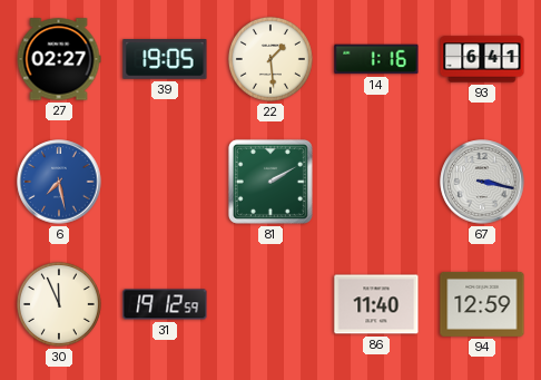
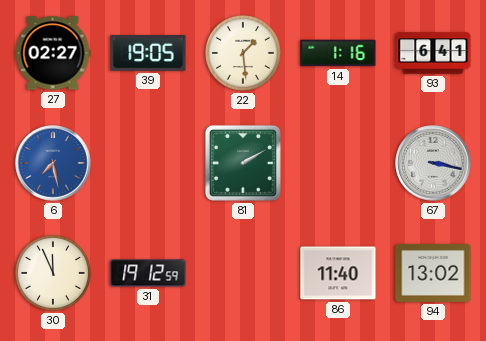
94: 12:59 -> 13:02 (433, 273)
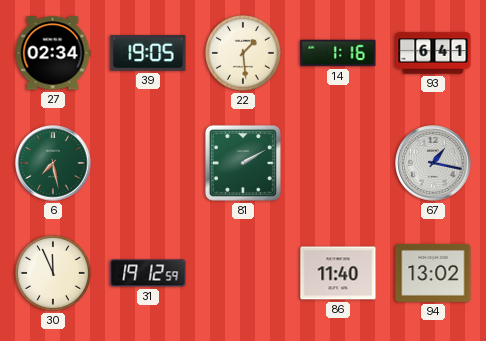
27: 02:27 -> 02:34 (53, 53)
6 dial: blue -> green (53, 163)
67: 3:17 -> 1:17 (433, 163)
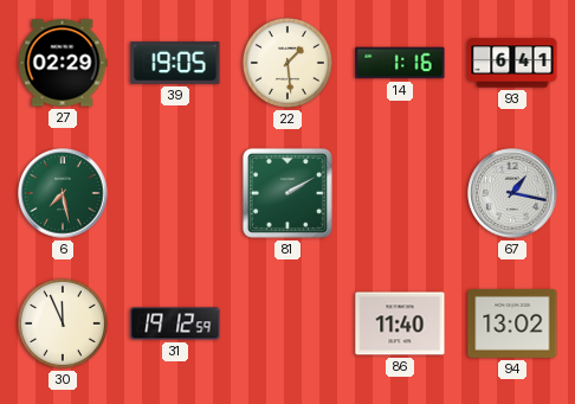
27: 02:34 -> 02:29 (63, 63)
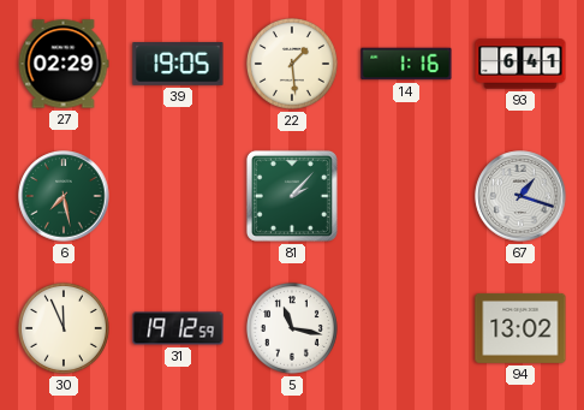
81: 2:10 -> 2:07 (292, 196)
67: 1:17 -> 1:18 (520, 196)
5: none -> 11:17 (292, 328)
86: 11:40 -> none (400, 323)
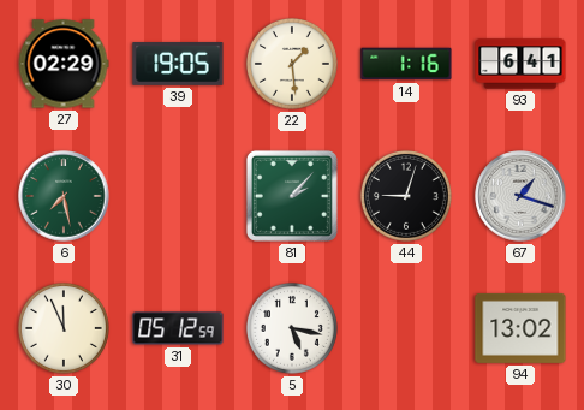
44: none -> 9:03 (406, 196)
31: 19:12 -> 05:12 (178, 328)
5: 11:17 -> 5:17 (292, 328)
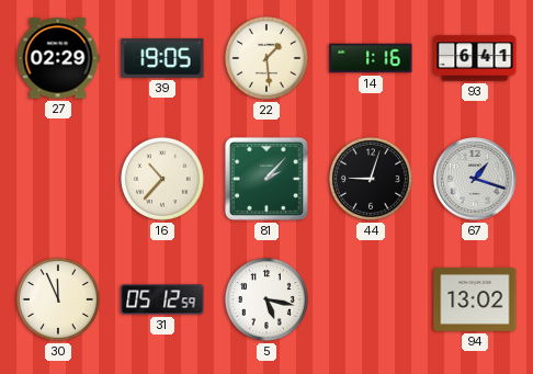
6: 7:28 -> none (64, 196)
16: none -> 10:37 (162, 179)
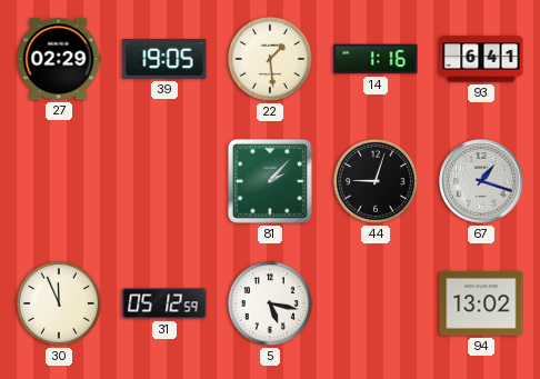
16: 10:37 -> none (162, 179)
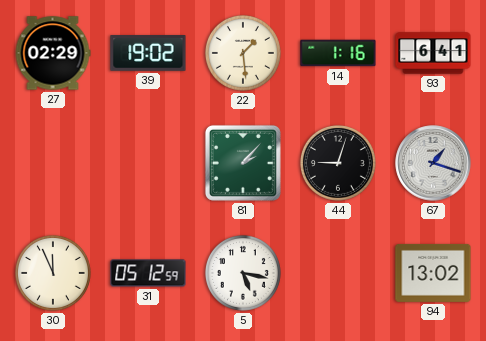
39: 19:05 -> 19:02 (148, 53)
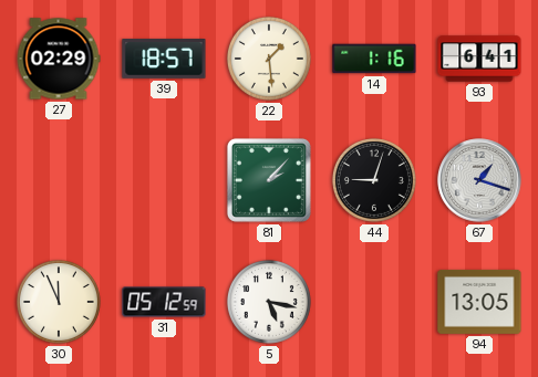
39: 19:02 -> 18:57 (164, 59)
94: 13:02 -> 13:05 (479, 302)
